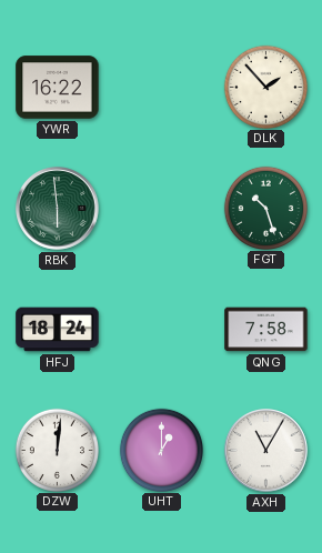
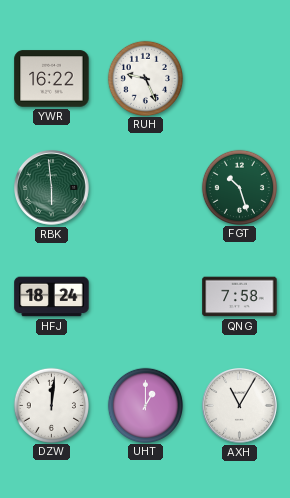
RUH: none -> 9:26 (145, 78)
DLK: 1:53 -> none (265, 87)
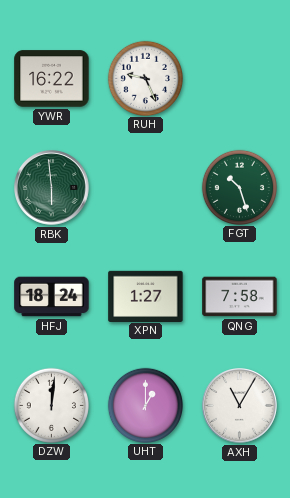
XPN: none -> 1:27 (146, 296)
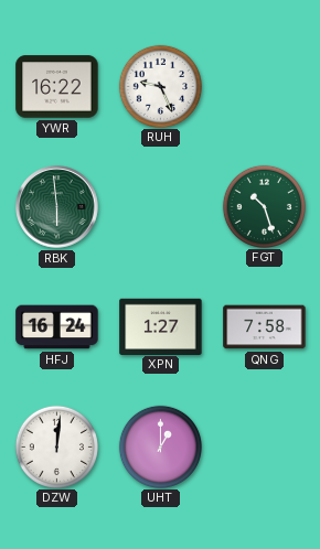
HFJ: 18:24 -> 16:24 (57, 327)
AXH: 11:05 -> none (240, 406)
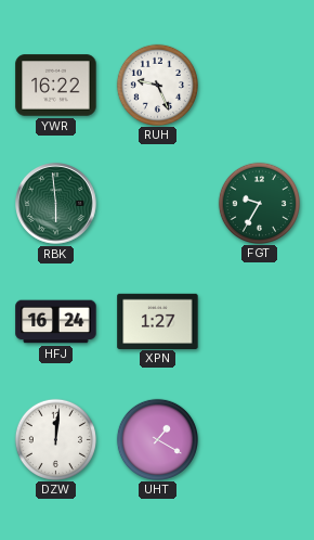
FGT: 10:27 -> 9:35 (259, 203)
QNG: 7:58 -> none (265, 327)
UHT: 1:00 -> 1:20 (157, 439)
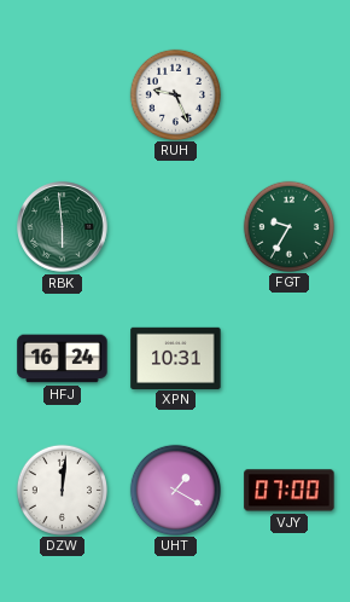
YWR: 16:22 -> none (56, 86)
XPN: 1:27 -> 10:31 (176, 358)
VJY: none -> 07:00 (290, 491)
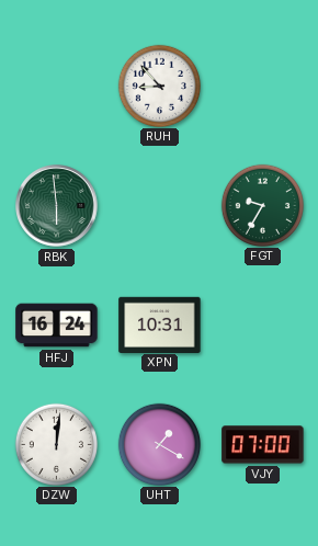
RUH: 9:26 -> 8:53 (159, 86)
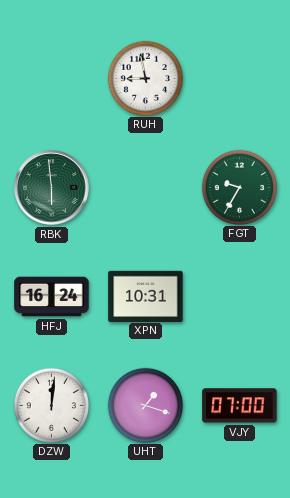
RUH: 8:53 -> 8:58 (145, 78)
UHT: 1:20 -> 1:18 (145, 405)
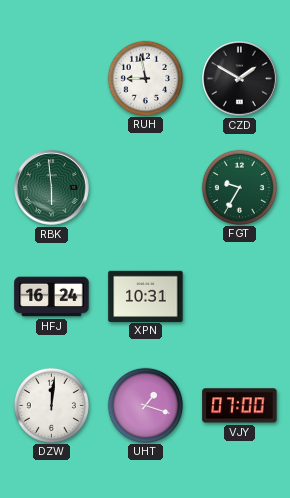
CZD: none -> 1:50 (240, 79)
